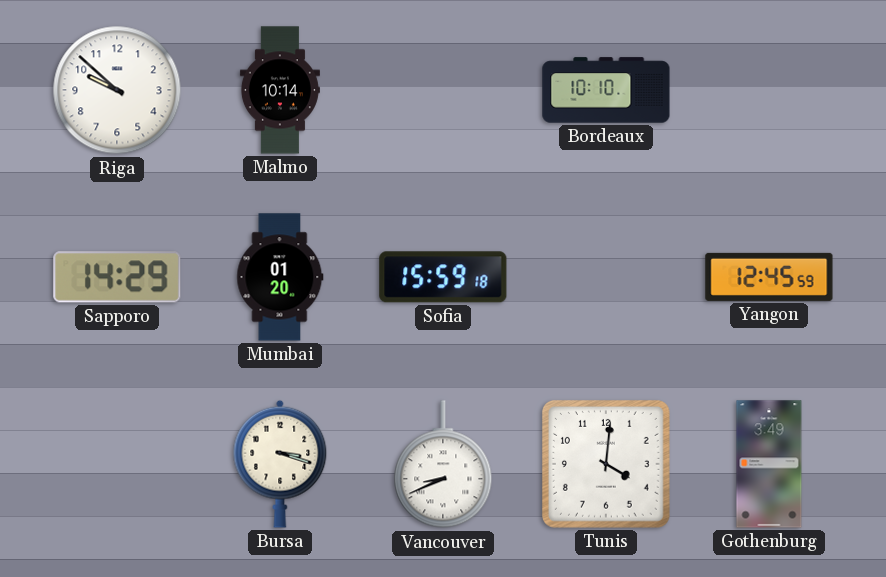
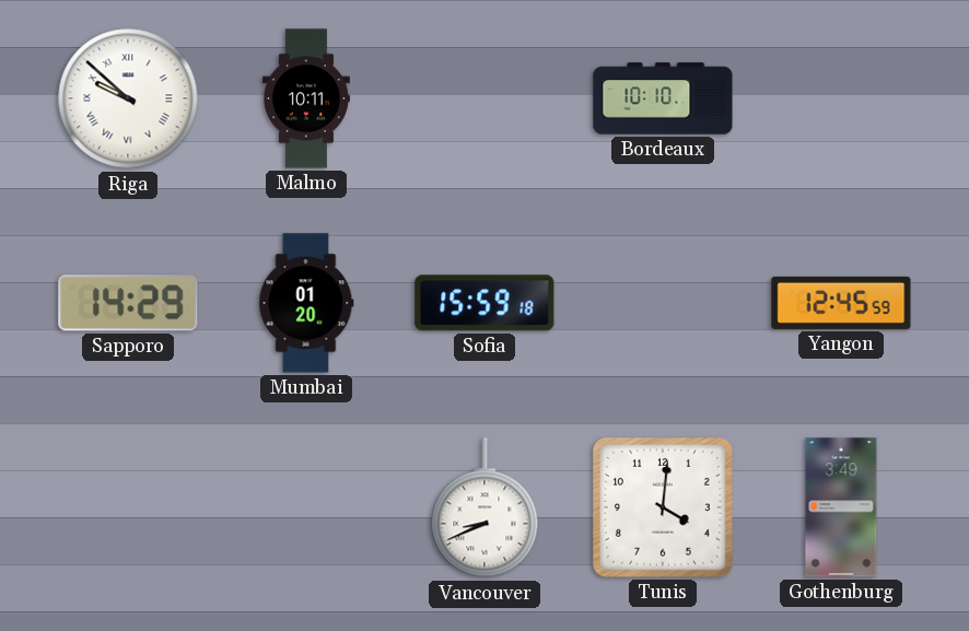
Riga numerals: Arabic -> Roman (128, 98)
Malmo: 10:14 -> 10:11 (306, 98)
Bursa: 3:18 -> none (280, 464)
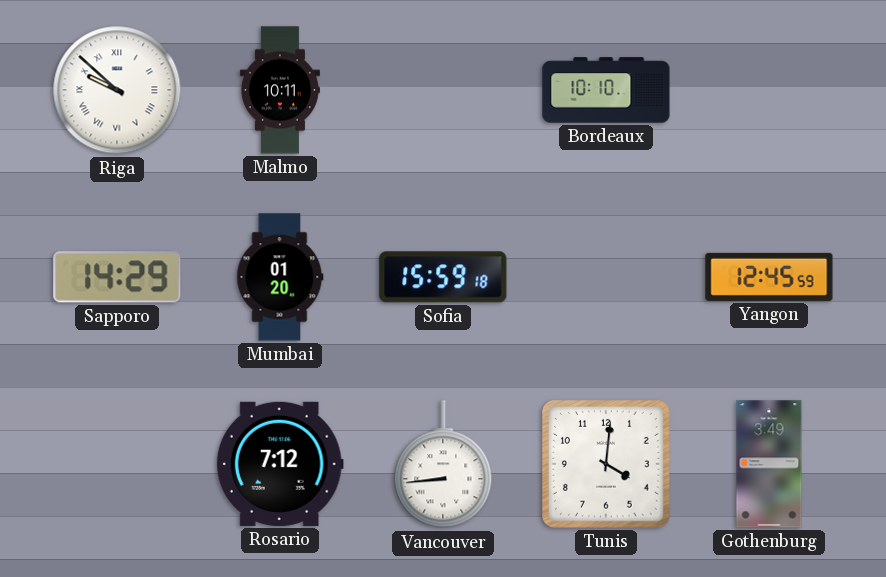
Rosario: none -> 7:12 (280, 464)
Vancouver: 8:41 -> 8:44 (443, 465)
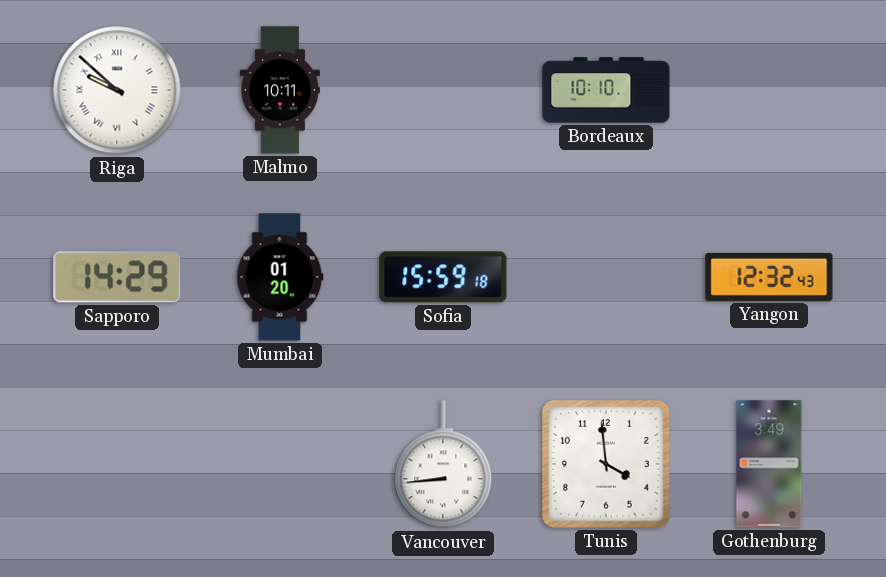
Yangon: 12:45 -> 12:32 (769, 277)
Rosario: 7:12 -> none (280, 464)
Tunis: 4:01 -> 3:59 (606, 464)
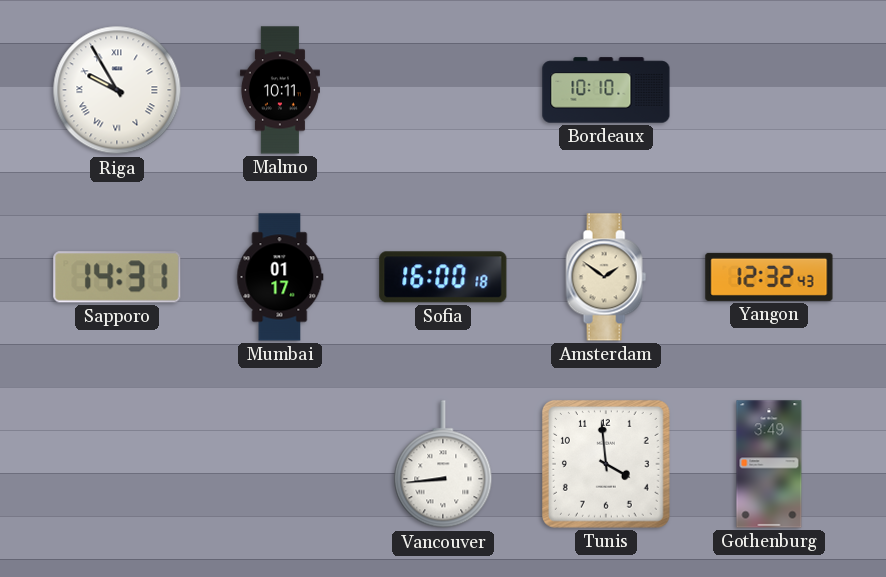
Riga: 9:52 -> 9:55 (117, 90)
Sapporo: 14:29 -> 14:31 (117, 277)
Mumbai: 01:20 -> 01:17 (280, 277)
Sofia: 15:59 -> 16:00 (443, 277)
Amsterdam: none -> 1:51 (606, 277)
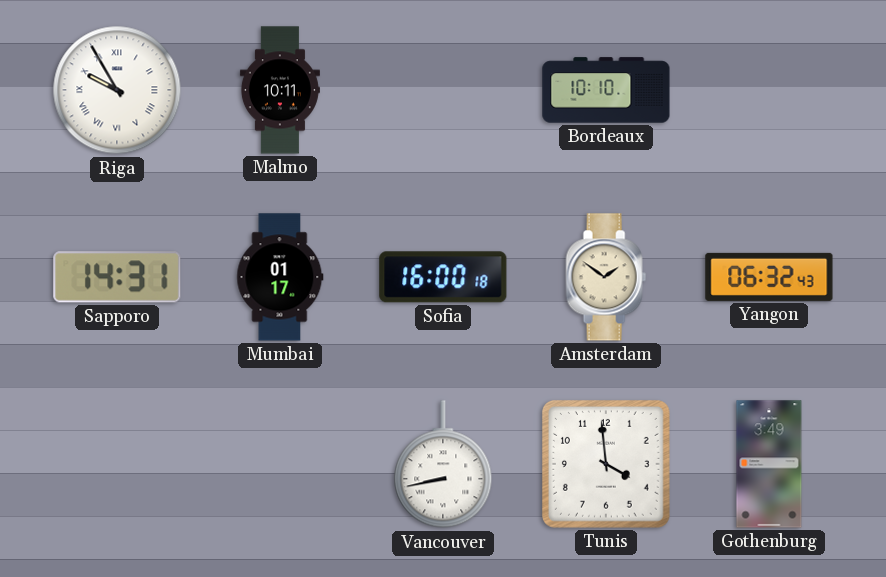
Yangon: 12:32 -> 06:32 (769, 277)
Vancouver: 8:44 -> 8:43 (443, 465)
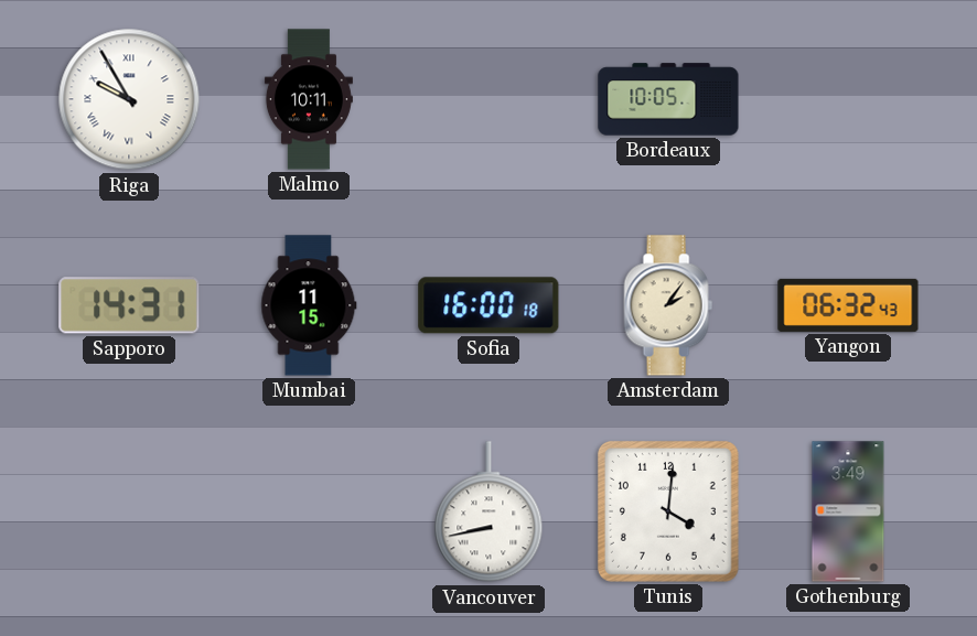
Bordeaux: 10:10 -> 10:05 (668, 99)
Mumbai: 01:17 -> 11:15 (309, 305)
Amsterdam: 1:51 -> 2:06 (668, 305)
Tunis: 3:59 -> 4:01 (668, 511)
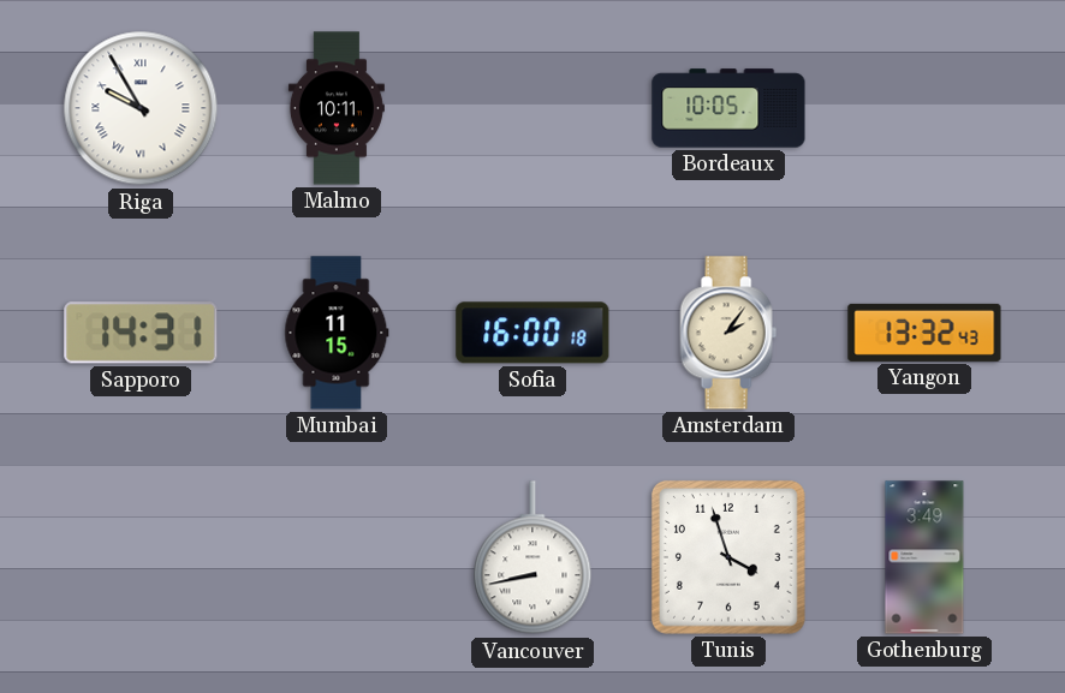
Yangon: 06:32 -> 13:32 (924, 333)
Tunis: 4:01 -> 3:57 (728, 557)
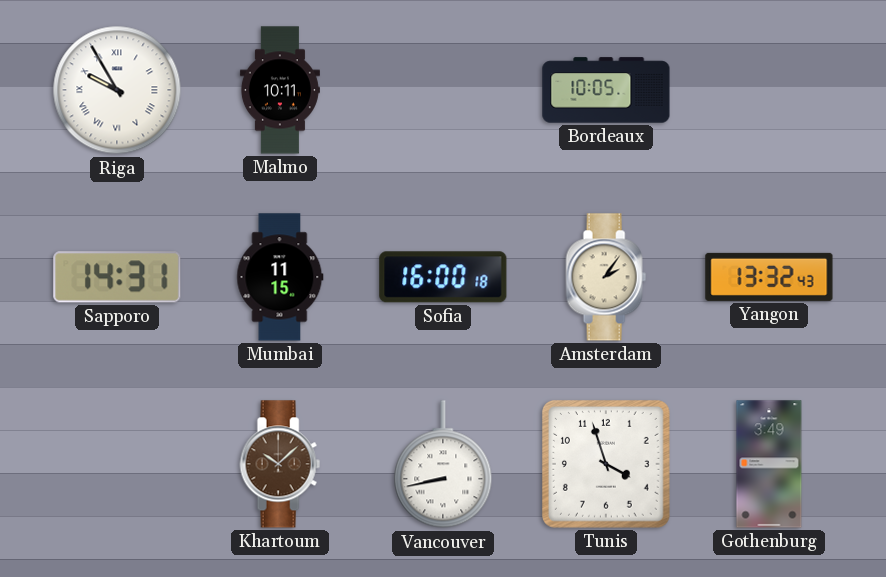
Khartoum: none -> 10:08 (280, 464)
